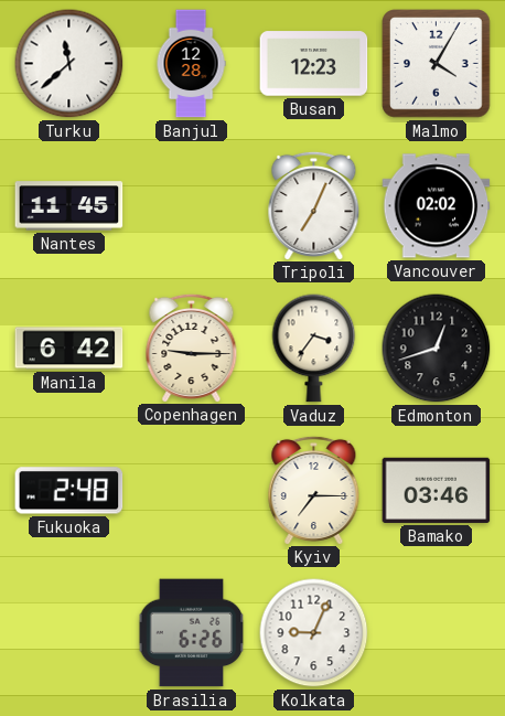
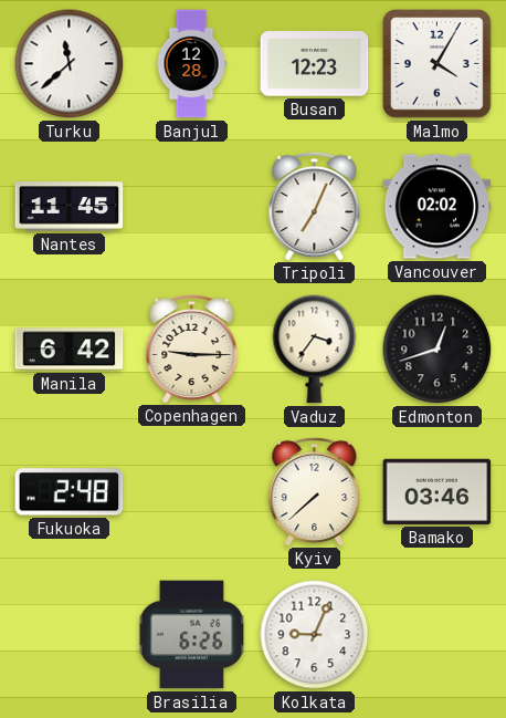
Kyiv: 7:15 -> 7:38 (315, 491)
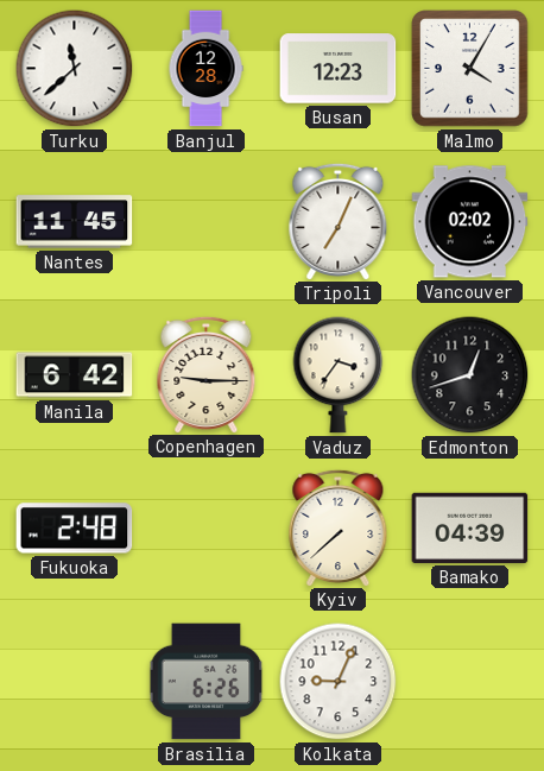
Bamako: 03:46 -> 04:39 (470, 527)
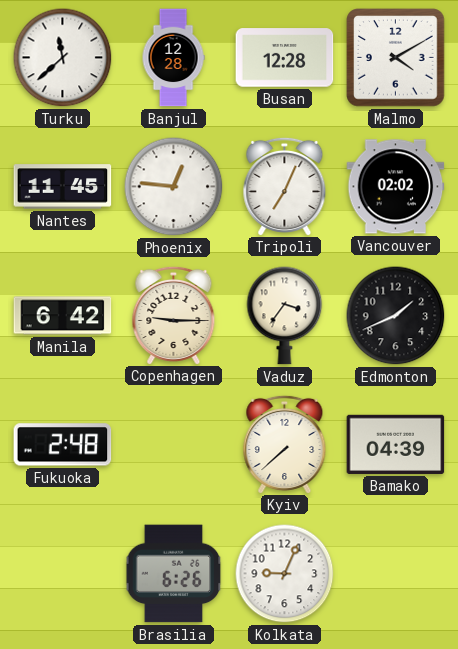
Busan: 12:23 -> 12:28 (285, 58)
Malmo: 4:05 -> 4:10 (396, 58)
Phoenix: none -> 12:46 (174, 187)
Edmonton: 12:42 -> 1:41 (396, 316)
